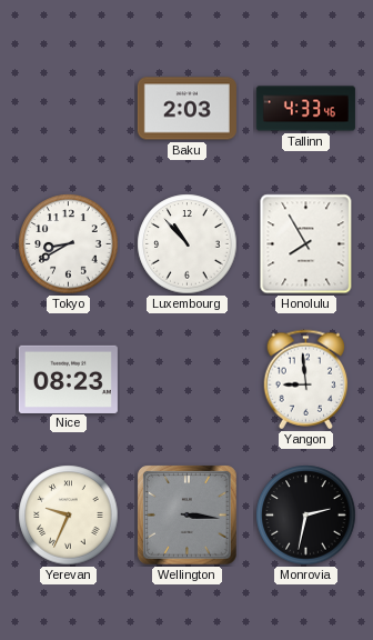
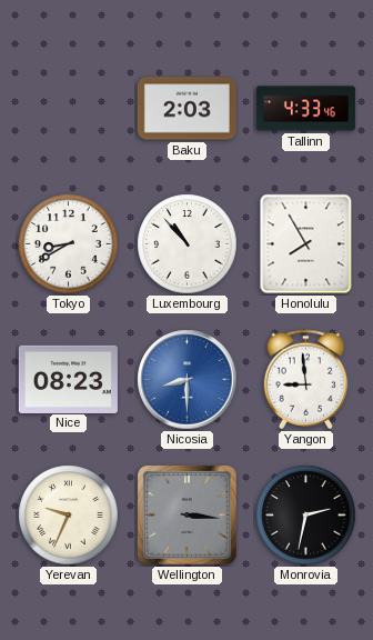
Nicosia: none -> 8:30 (188, 380)
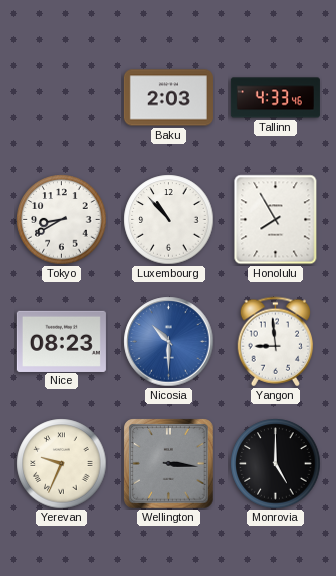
Nicosia: 8:30 -> 10:30 (169, 342)
Monrovia: 2:32 -> 5:00 (276, 464)
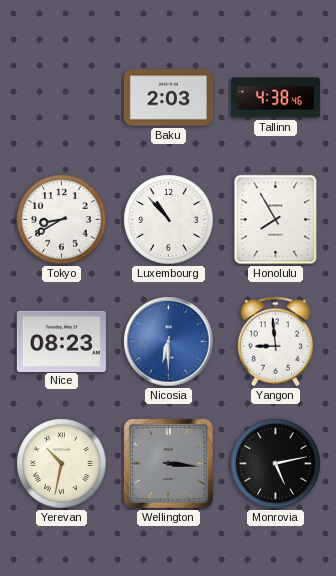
Tallinn: 4:33 -> 4:38 (275, 98)
Nicosia: 10:30 -> 6:30 (169, 342)
Yerevan: 9:34 -> 10:32 (62, 464)
Monrovia: 5:00 -> 5:13 (276, 464)
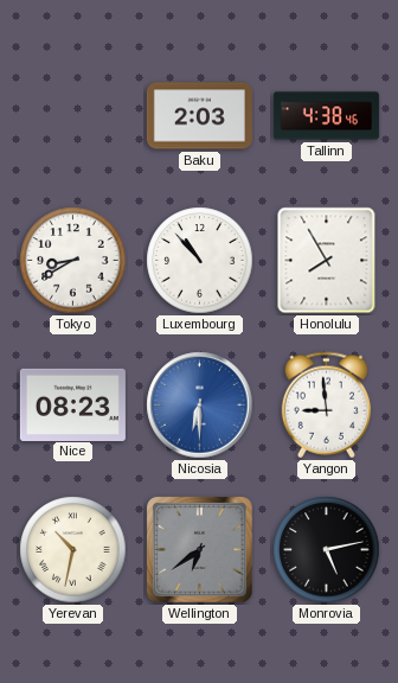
Wellington: 3:16 -> 6:39 (200, 550)
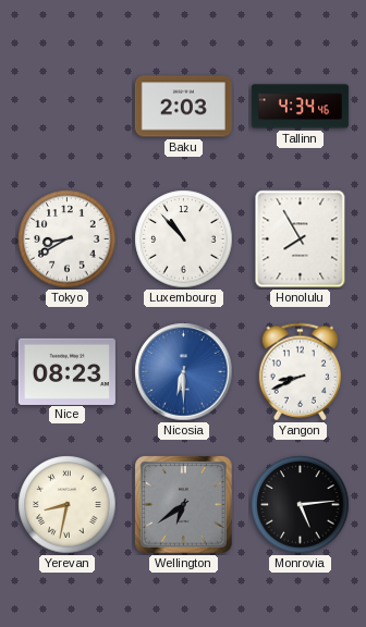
Tallinn: 4:38 -> 4:34 (300, 107)
Yangon: 8:59 -> 8:41 (301, 372)
Yerevan: 10:32 -> 8:32 (68, 505)
Monrovia: 5:13 -> 5:14 (301, 505)
